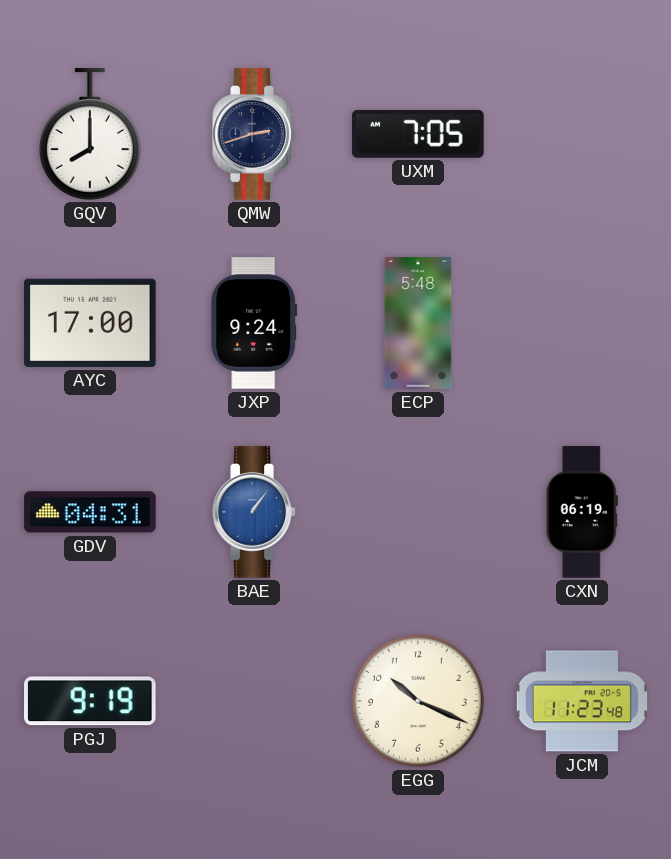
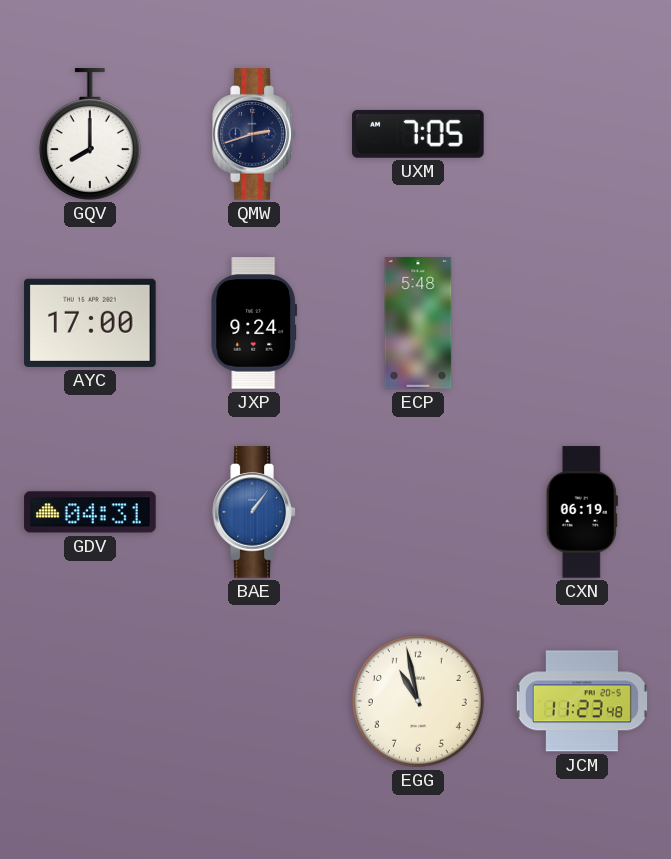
PGJ: 9:19 -> none (91, 701)
EGG: 10:19 -> 10:58 (418, 701)
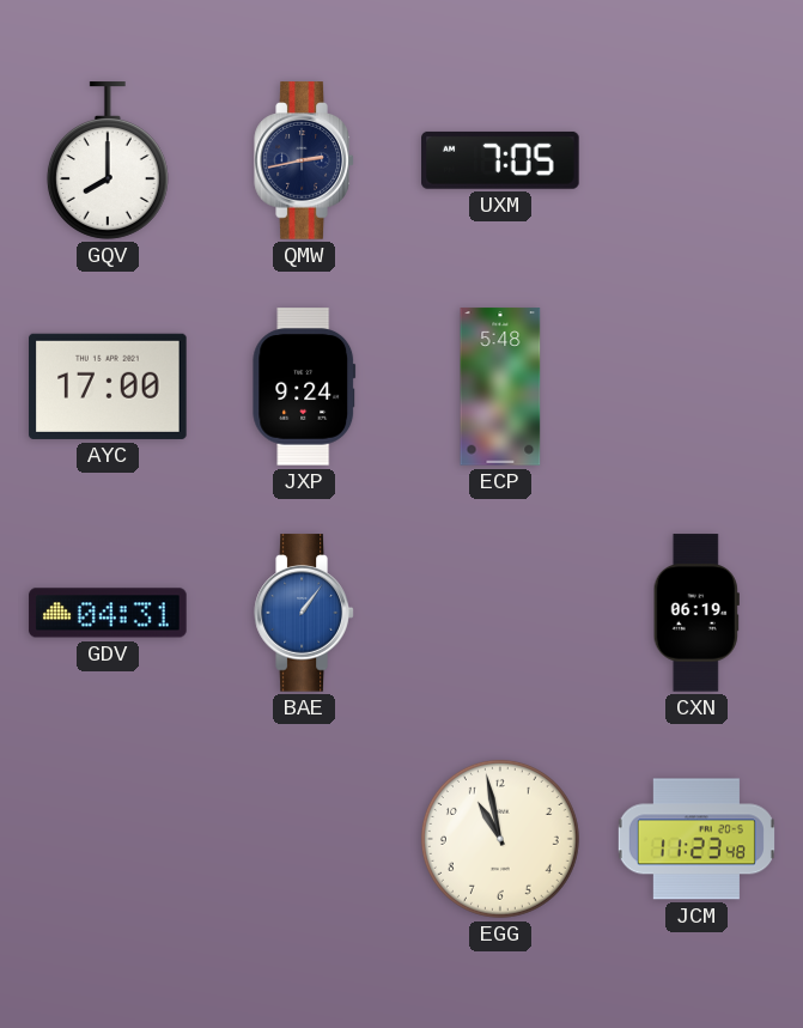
QMW: 2:42 -> 2:43 (304, 160)
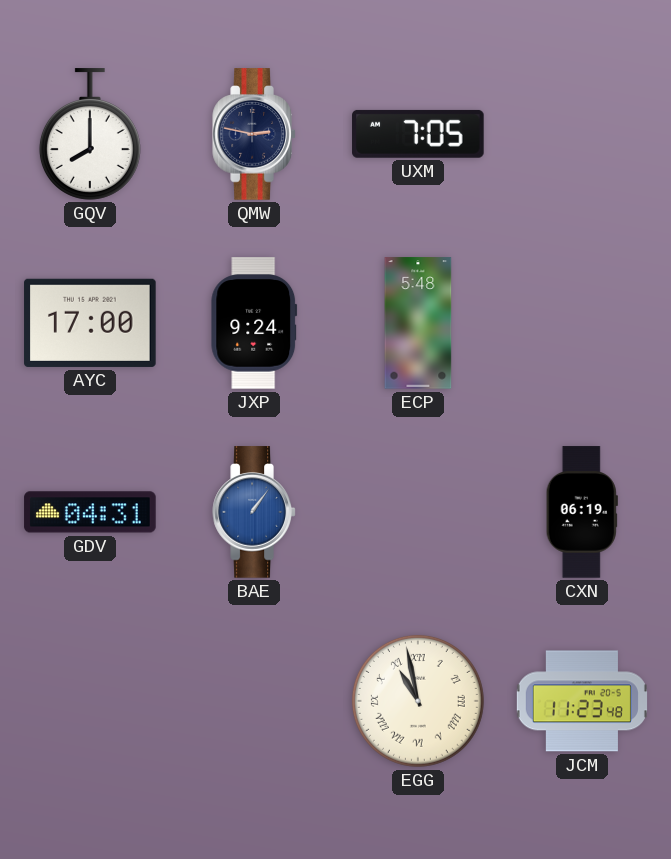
QMW: 2:43 -> 2:47 (254, 134)
EGG numerals: Arabic -> Roman (418, 701)
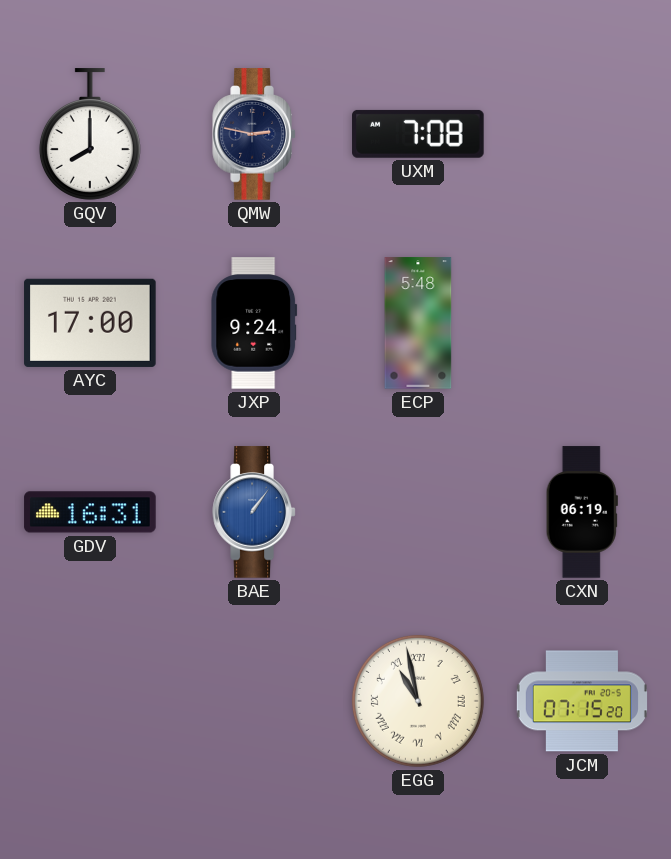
UXM: 7:05 -> 7:08 (418, 134)
GDV: 04:31 -> 16:31 (90, 512)
JCM: 11:23 -> 07:15 (582, 701)
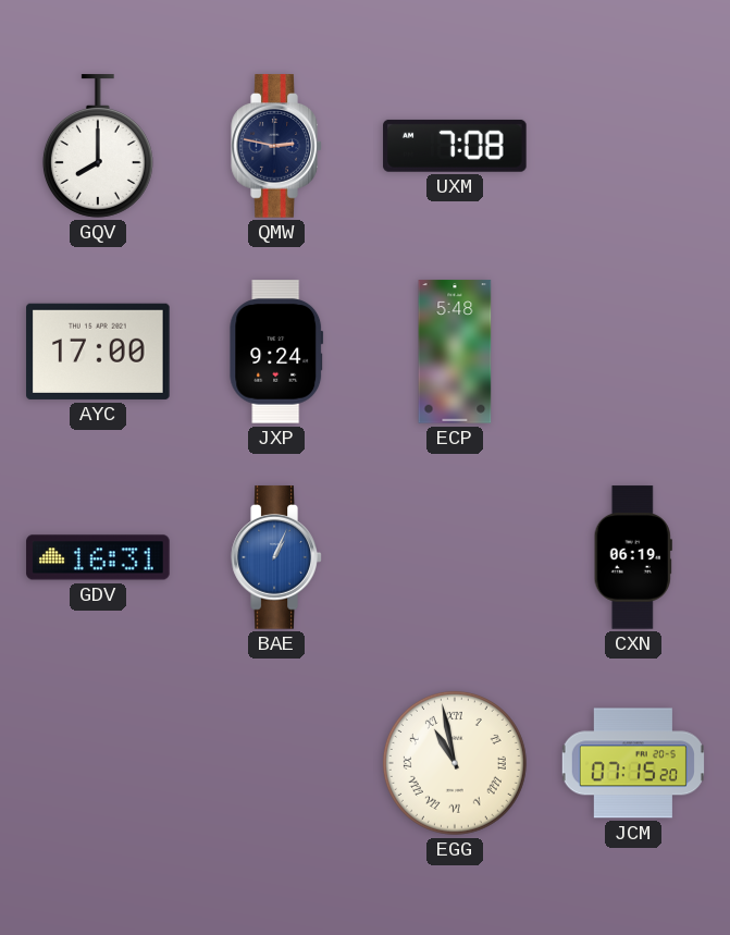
BAE: 1:06 -> 1:04 (276, 557)
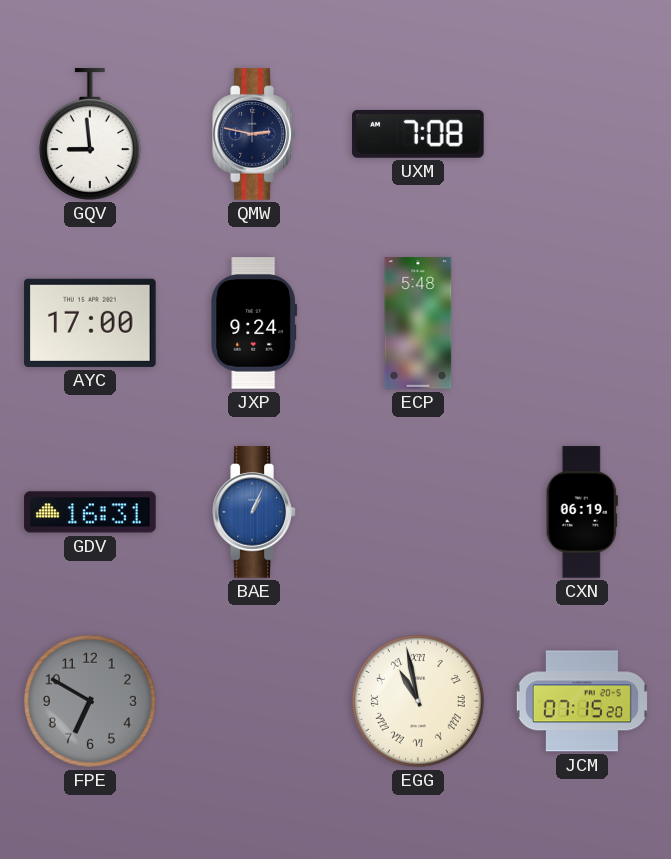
GQV: 8:00 -> 8:59 (90, 134)
FPE: none -> 6:50 (90, 701)
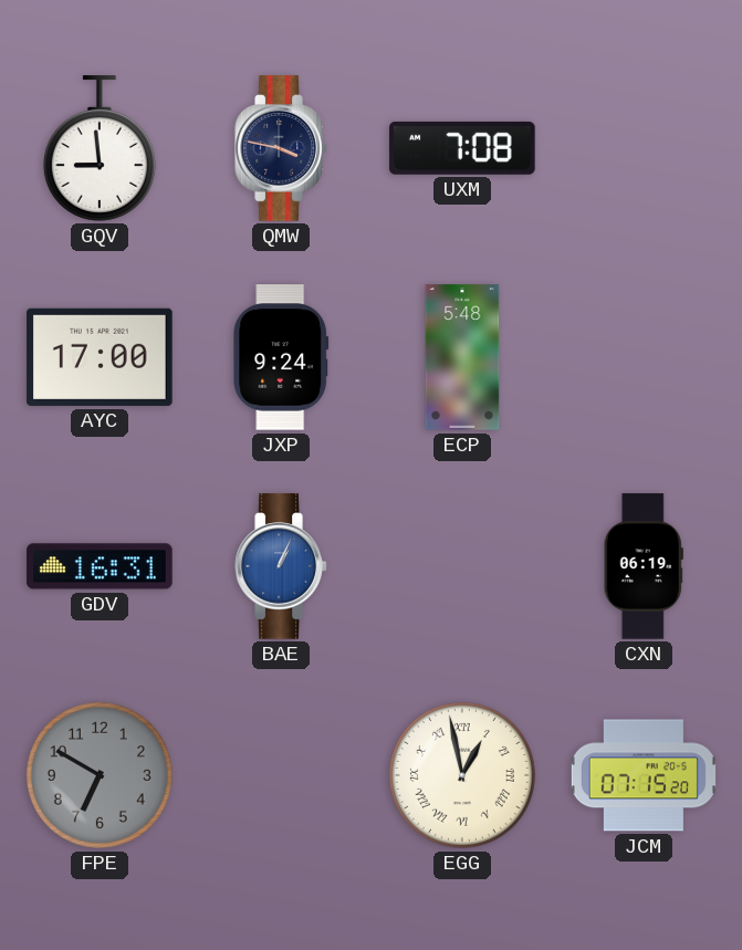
QMW: 2:47 -> 3:47 (281, 148)
EGG: 10:58 -> 12:58 (462, 775)
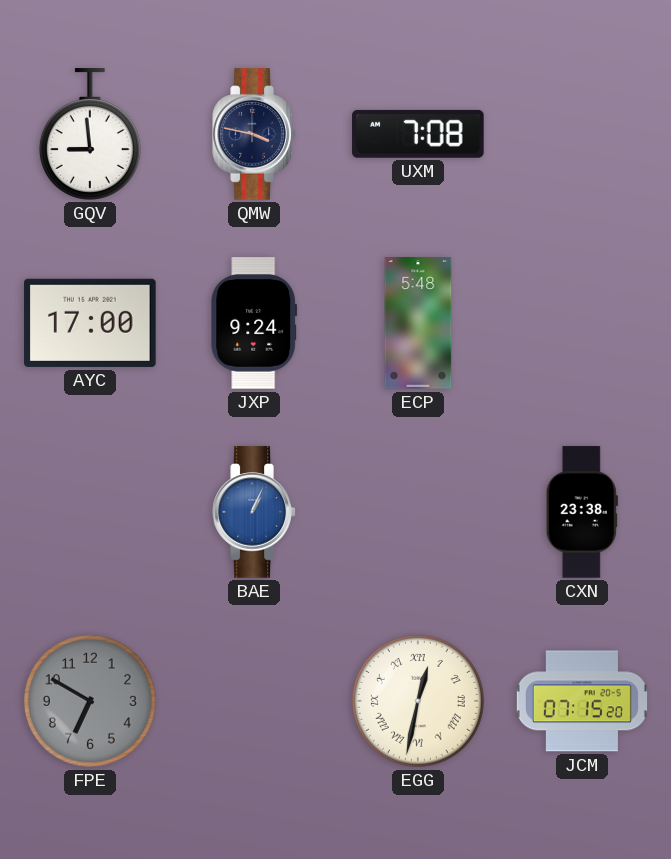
GDV: 16:31 -> none (100, 566)
CXN: 06:19 -> 23:38 (582, 512)
EGG: 12:58 -> 12:32 (418, 701)
